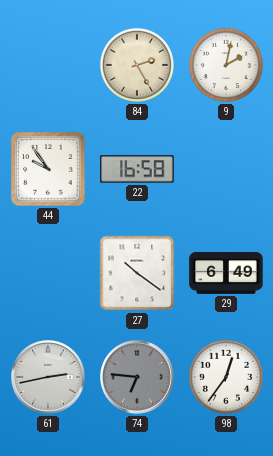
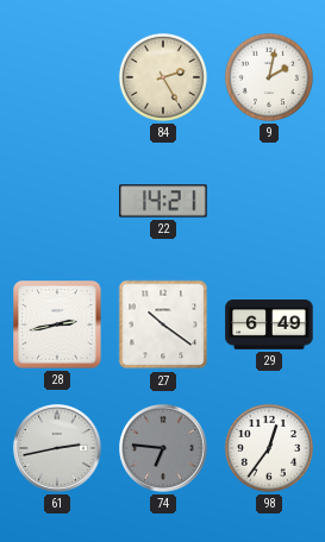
44: 9:54 -> none (48, 169)
22: 16:58 -> 14:21 (163, 201)
28: none -> 2:43 (57, 324)
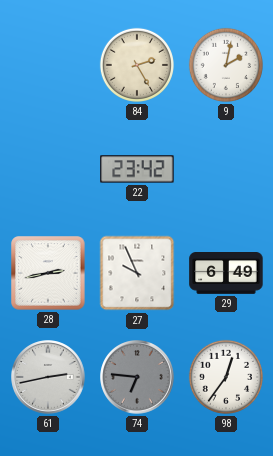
22: 14:21 -> 23:42 (137, 169)
27: 10:21 -> 9:56 (137, 273)
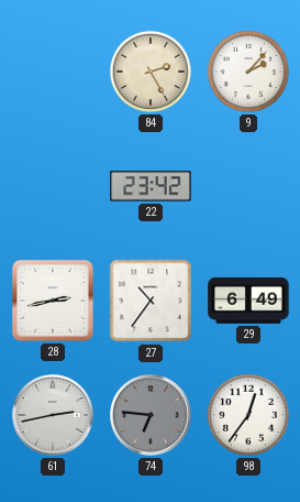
9: 2:02 -> 2:07 (248, 72)
27: 9:56 -> 10:36 (151, 301)
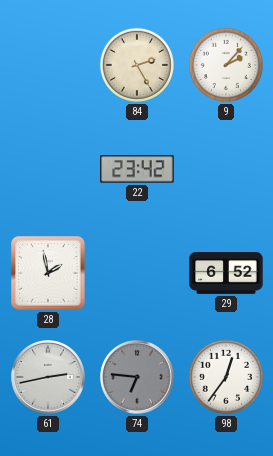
28: 2:43 -> 1:58 (48, 273)
27: 10:36 -> none (151, 301)
29: 6:49 -> 6:52 (226, 273)
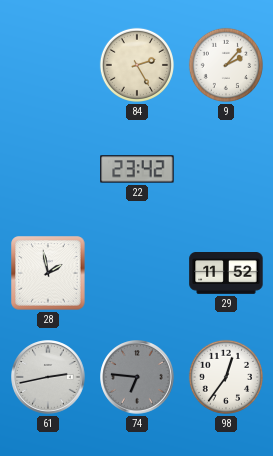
29: 6:52 -> 11:52 (226, 273)
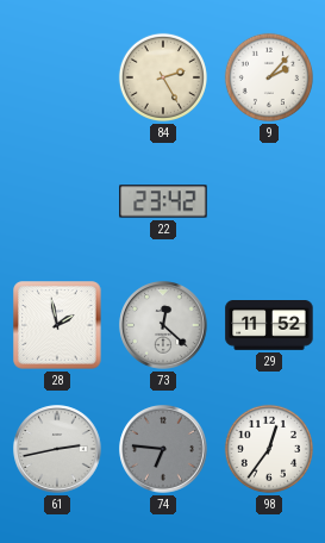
73: none -> 12:22 (163, 325)
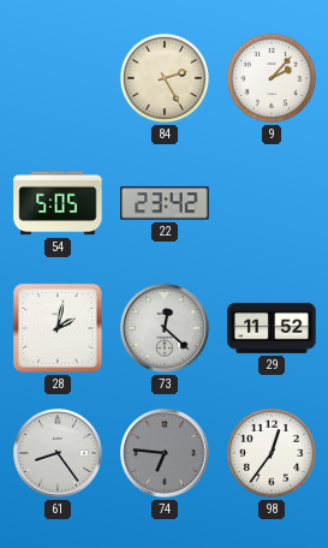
54: none -> 5:05 (58, 203)
28: 1:58 -> 2:02 (58, 328)
61: 2:43 -> 8:24 (58, 453)
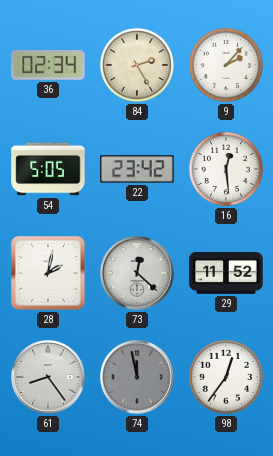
36: none -> 02:34 (48, 65)
16: none -> 12:29 (226, 169)
74: 6:46 -> 11:58 (137, 377)
